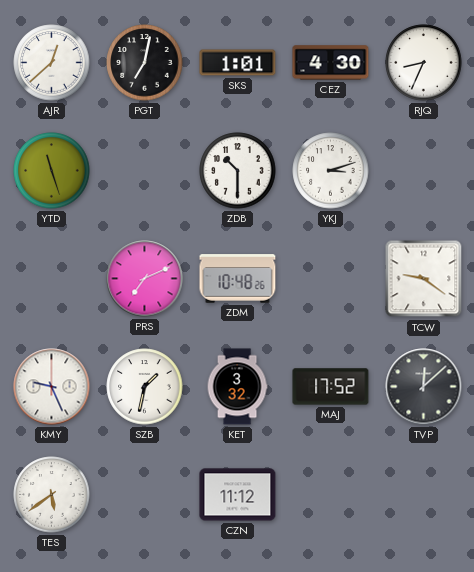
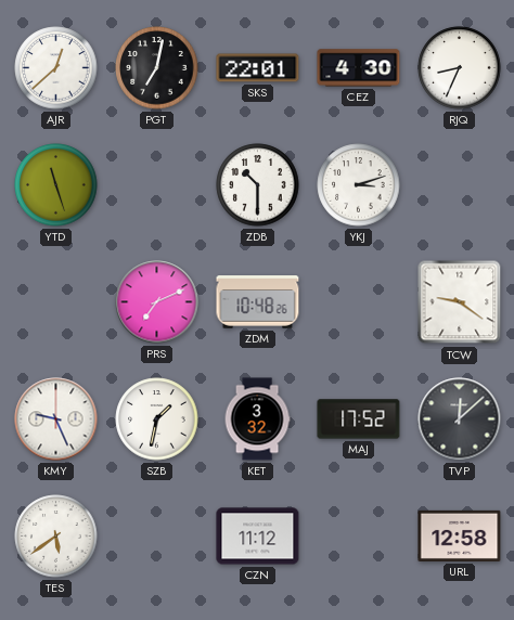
SKS: 1:01 -> 22:01 (258, 68)
URL: none -> 12:58 (460, 535)
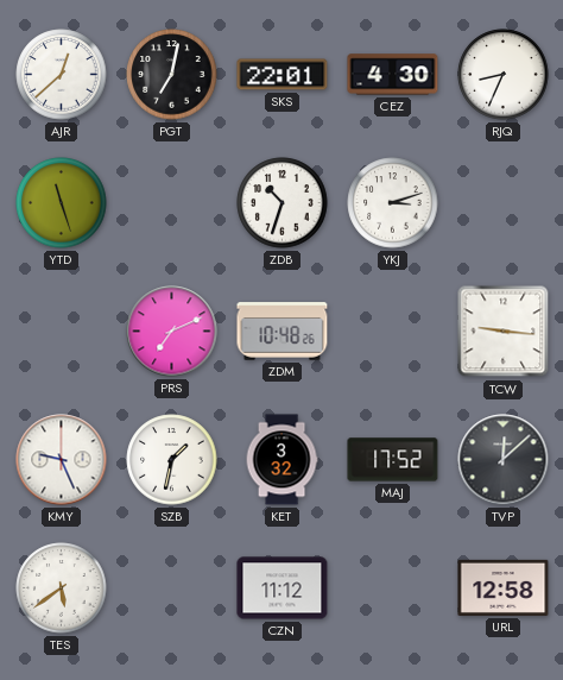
ZDB: 10:30 -> 10:33 (283, 203)
TCW: 9:21 -> 9:16 (504, 332)
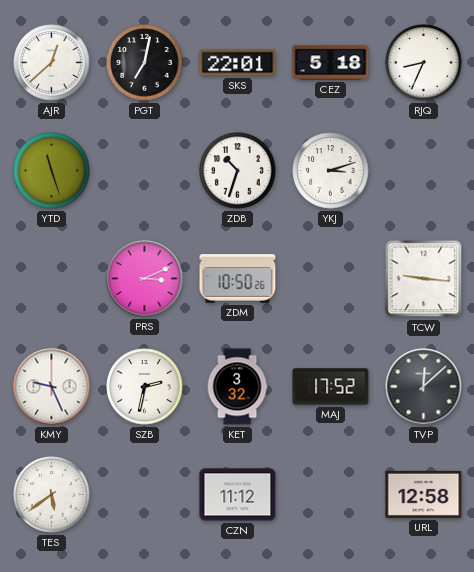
CEZ: 4:30 -> 5:18 (331, 63)
PRS: 7:11 -> 3:11 (145, 279)
ZDM: 10:48 -> 10:50 (238, 279)
SZB: 1:32 -> 2:32 (145, 387)
